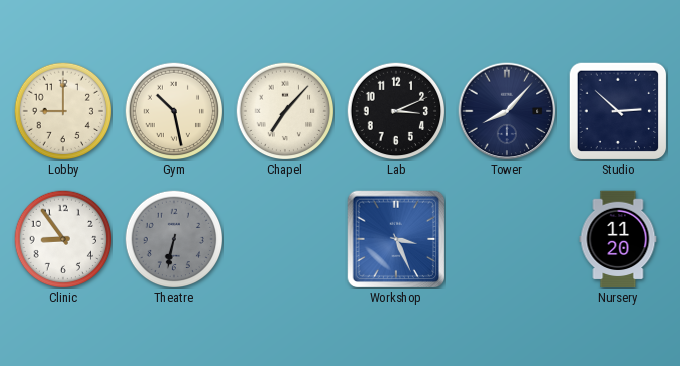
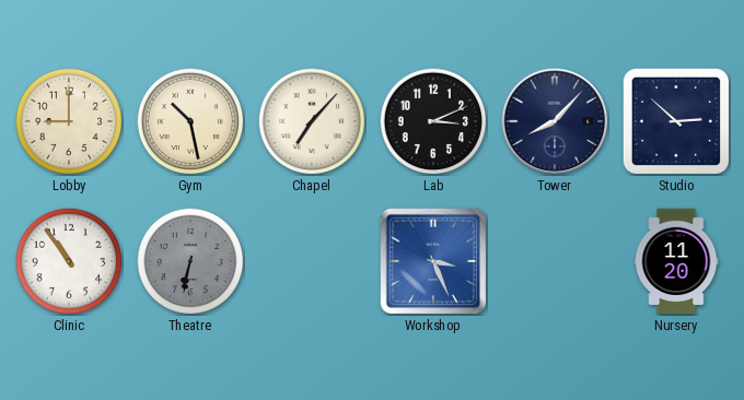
Clinic: 8:54 -> 10:54 (69, 261)
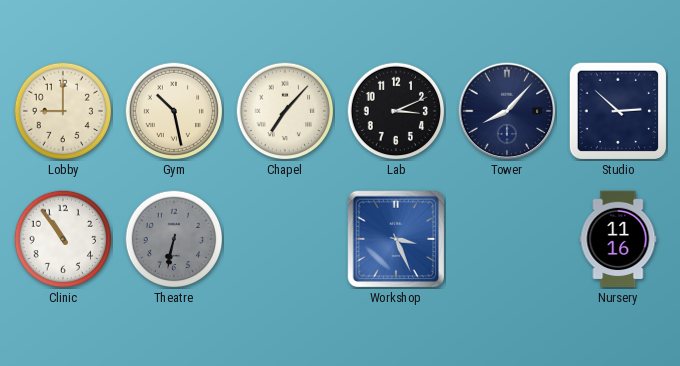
Nursery: 11:20 -> 11:16 (618, 239)
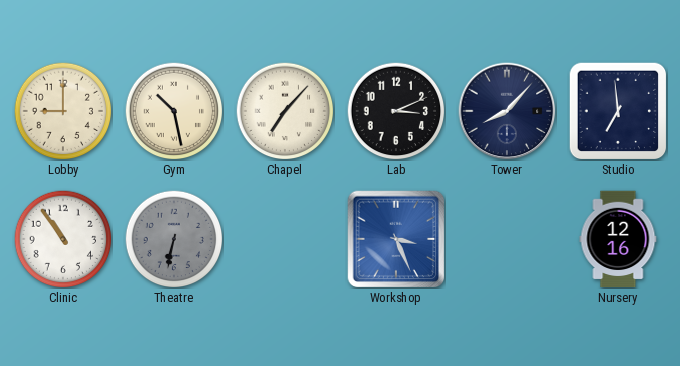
Studio: 2:52 -> 6:59 (618, 111)
Nursery: 11:16 -> 12:16 (618, 239)
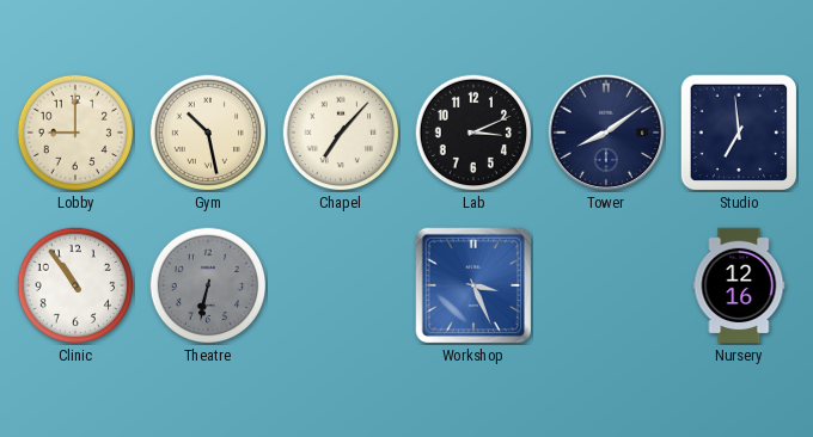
Tower: 8:07 -> 8:09 (606, 133)
